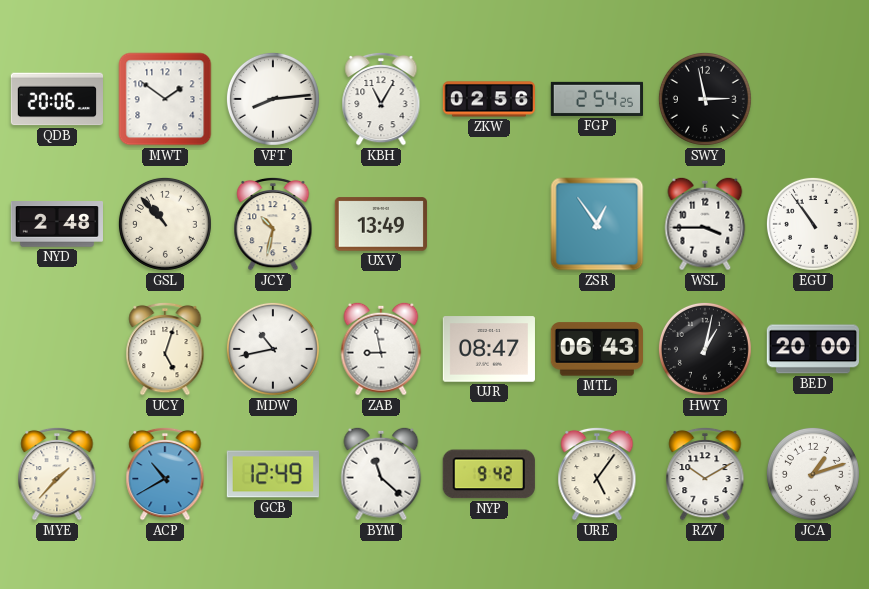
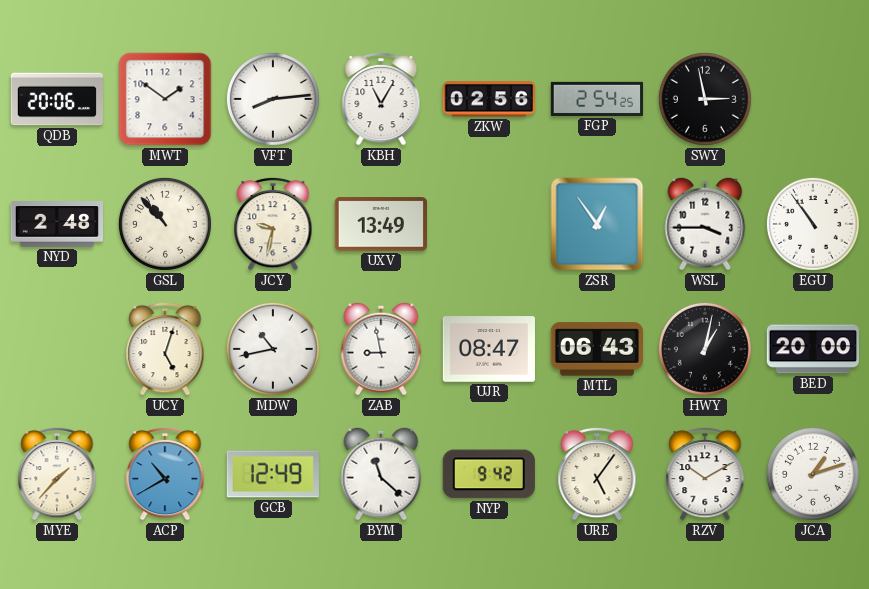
JCY: 10:32 -> 9:32 (273, 224)
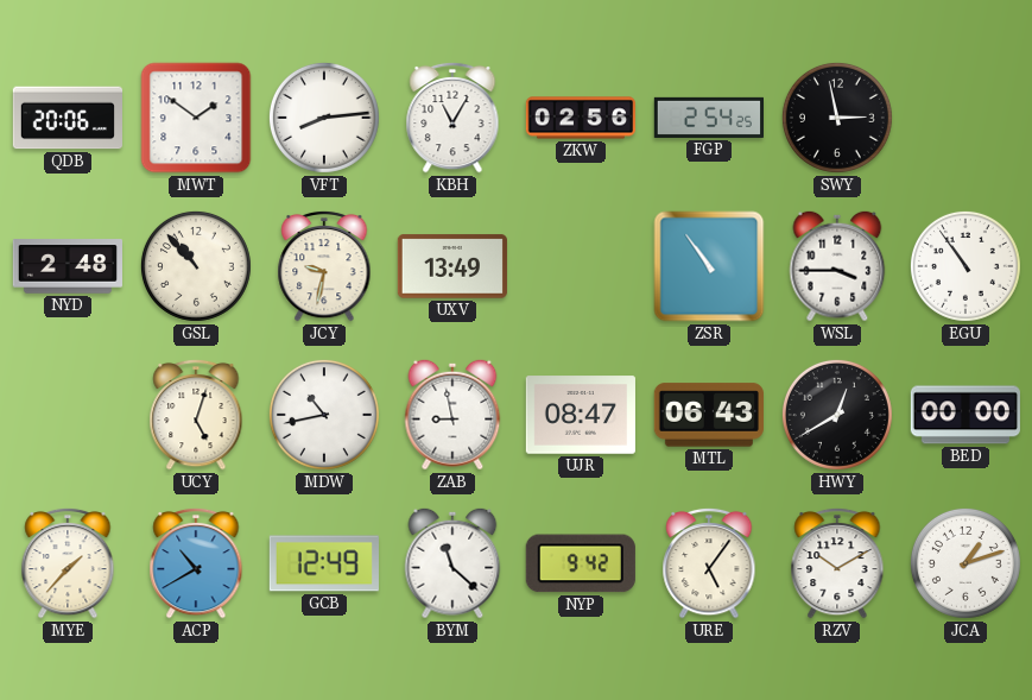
ZSR: 12:54 -> 10:54 (709, 266)
HWY: 1:02 -> 12:40 (837, 415)
BED: 20:00 -> 00:00 (965, 415)
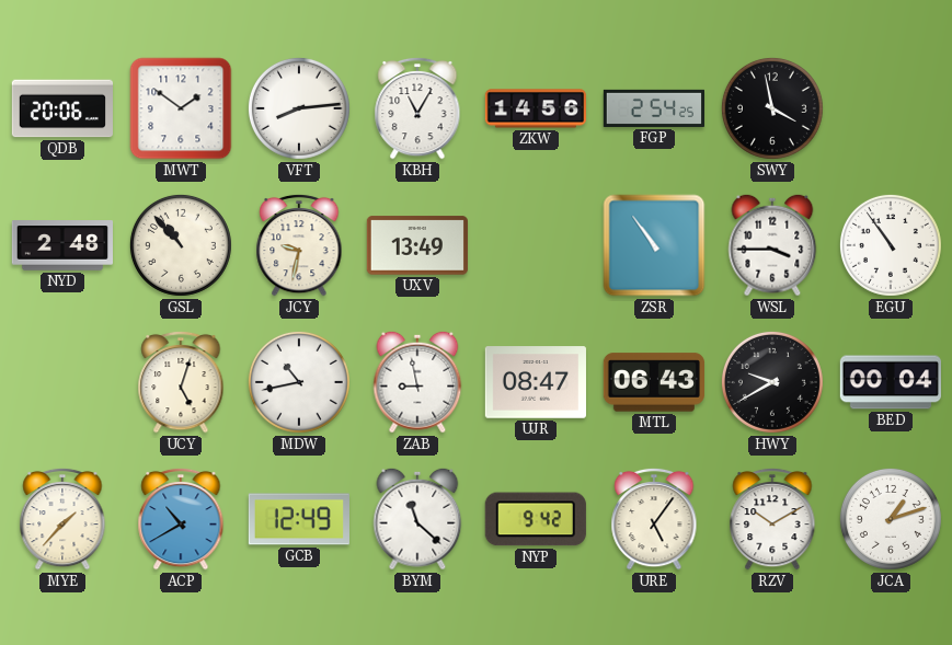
ZKW: 02:56 -> 14:56 (535, 108)
SWY: 2:58 -> 3:58 (772, 108)
HWY: 12:40 -> 9:40 (772, 382)
BED: 00:00 -> 00:04 (891, 382)
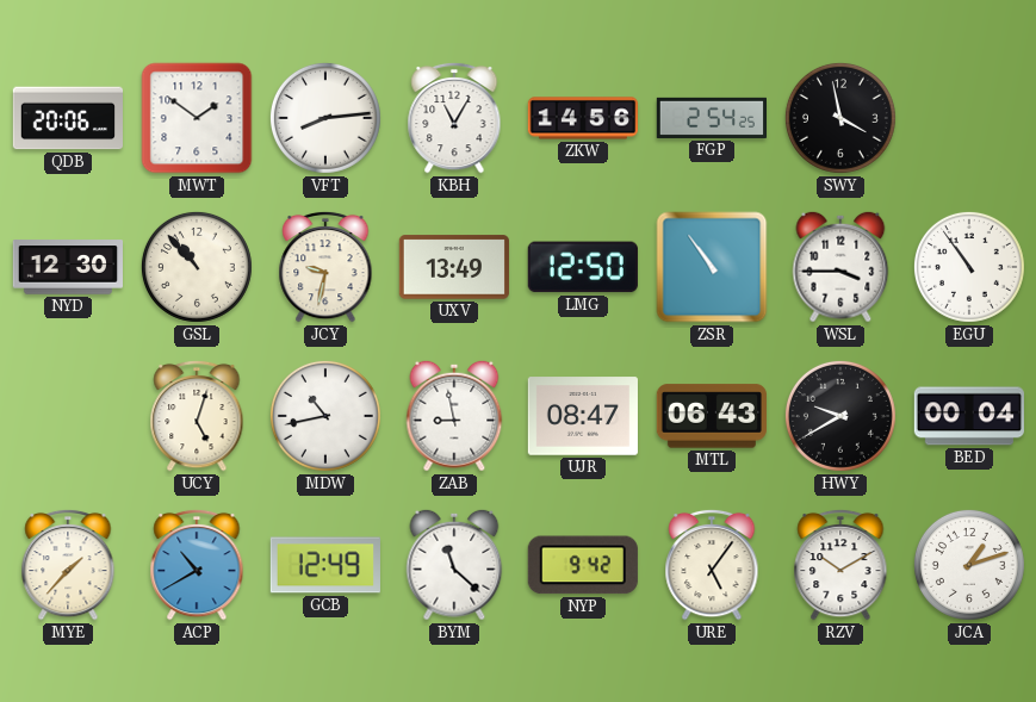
NYD: 2:48 -> 12:30 (67, 267)
LMG: none -> 12:50 (583, 267)
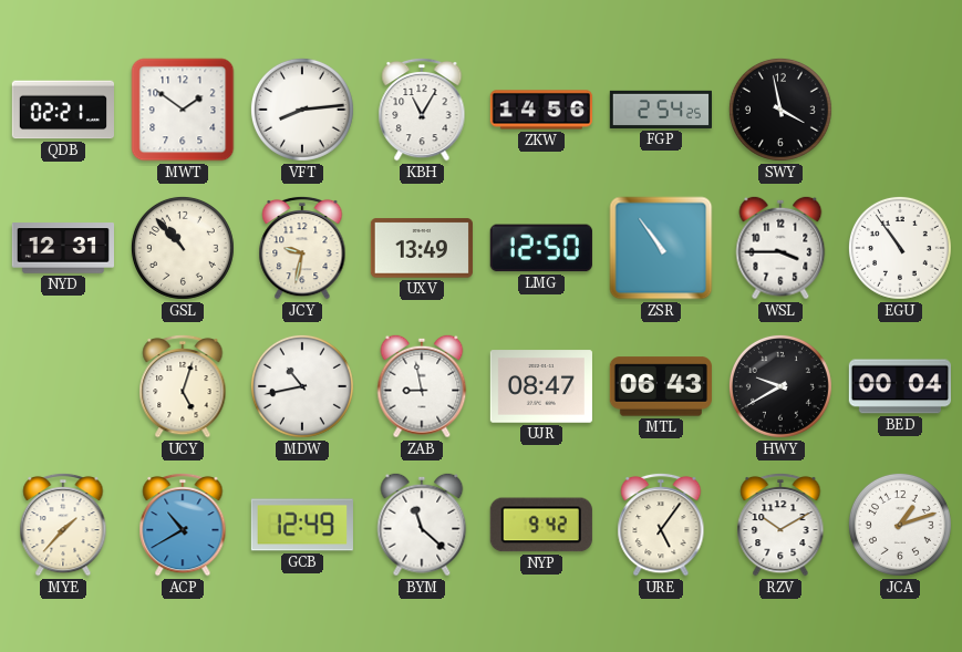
QDB: 20:06 -> 02:21 (62, 110)
NYD: 12:30 -> 12:31 (62, 248)
